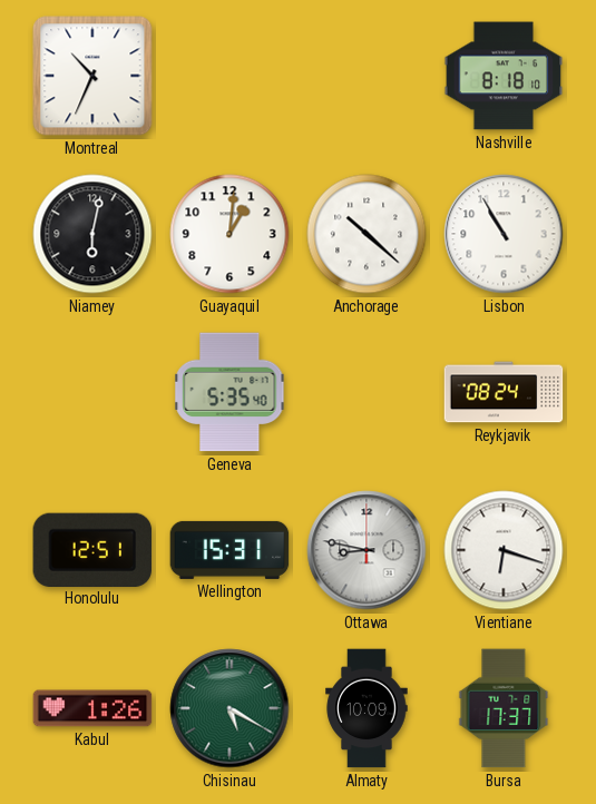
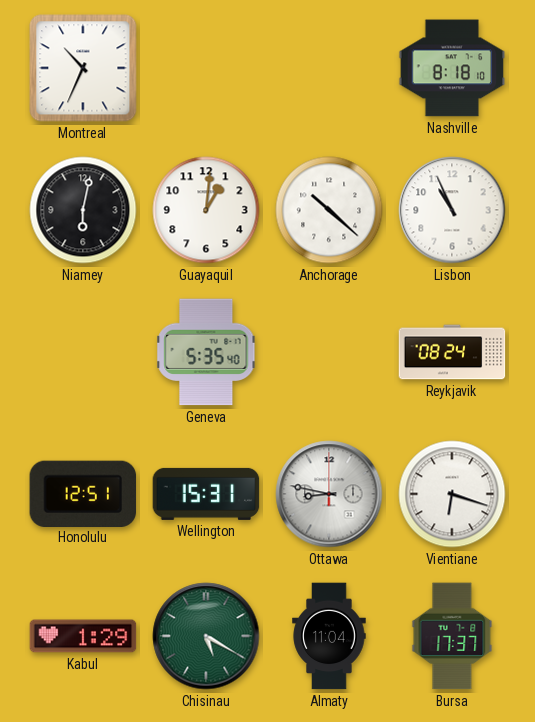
Lisbon: 10:55 -> 10:56 (452, 210)
Kabul: 1:26 -> 1:29 (83, 636)
Almaty: 10:09 -> 11:04 (329, 636)
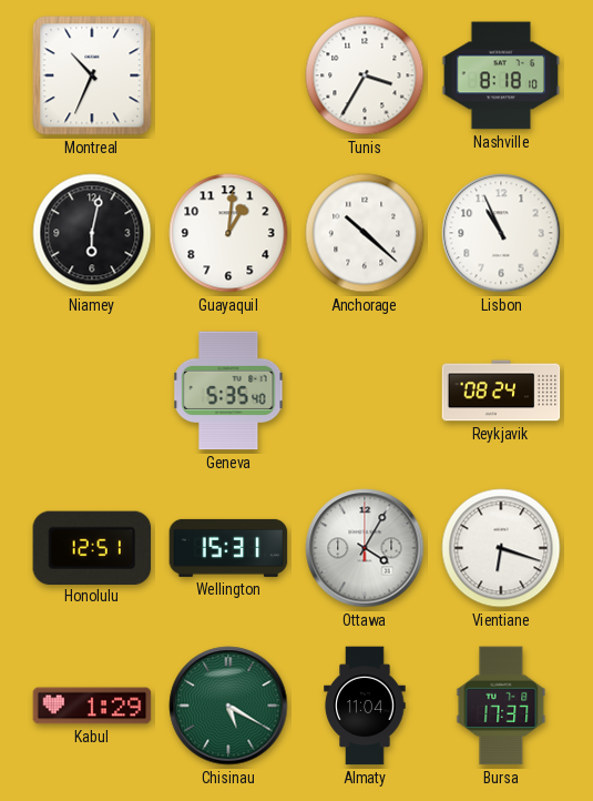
Tunis: none -> 3:35 (365, 75)
Ottawa: 8:47 -> 4:05 (365, 548)
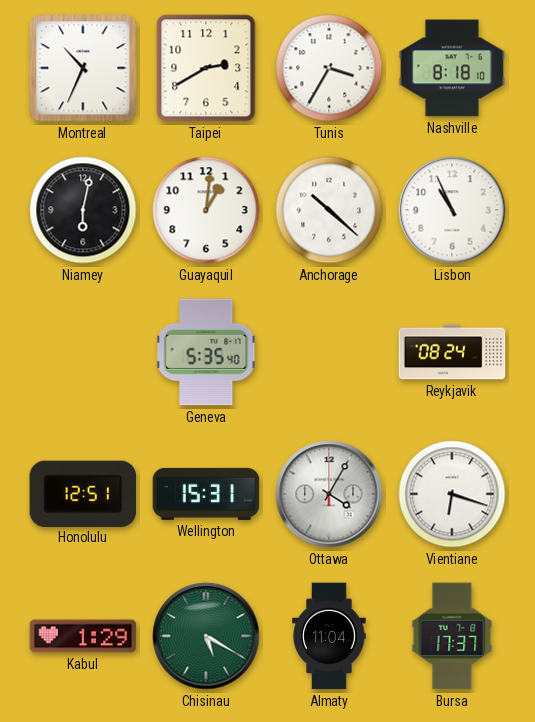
Taipei: none -> 2:40 (206, 68)
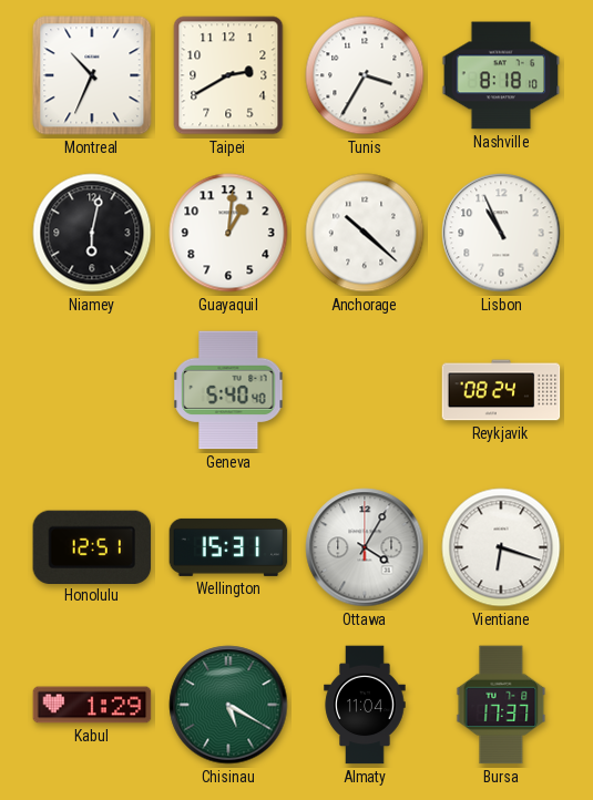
Geneva: 5:35 -> 5:40 (228, 390)
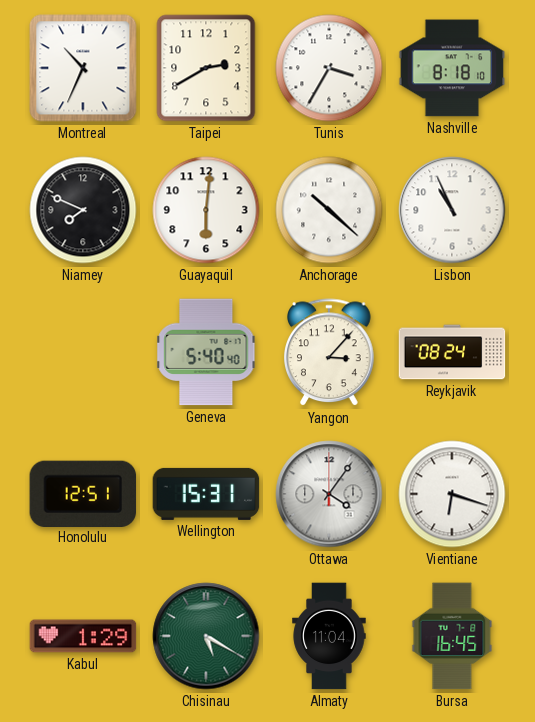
Niamey: 6:02 -> 7:49 (83, 210)
Guayaquil: 1:01 -> 6:01 (206, 210)
Yangon: none -> 3:07 (329, 353)
Ottawa: 4:05 -> 4:06 (329, 494)
Bursa: 17:37 -> 16:45 (452, 636)
